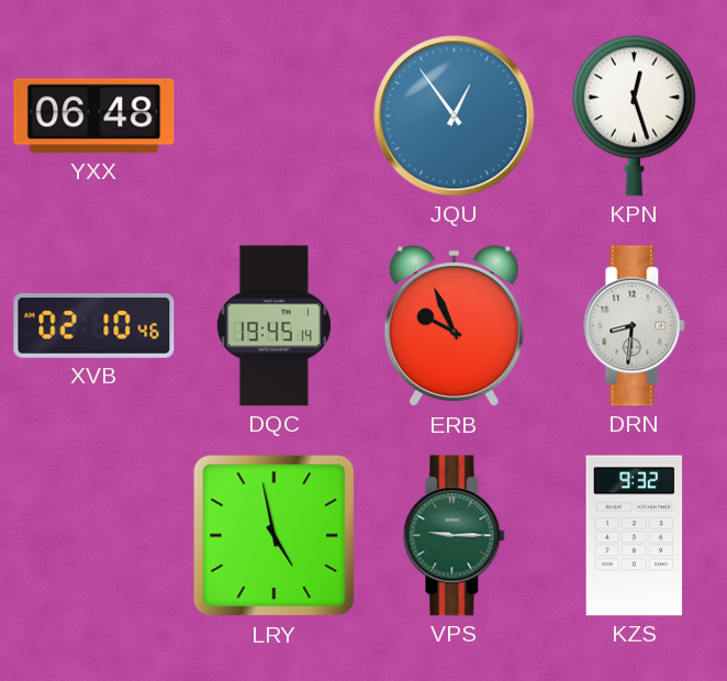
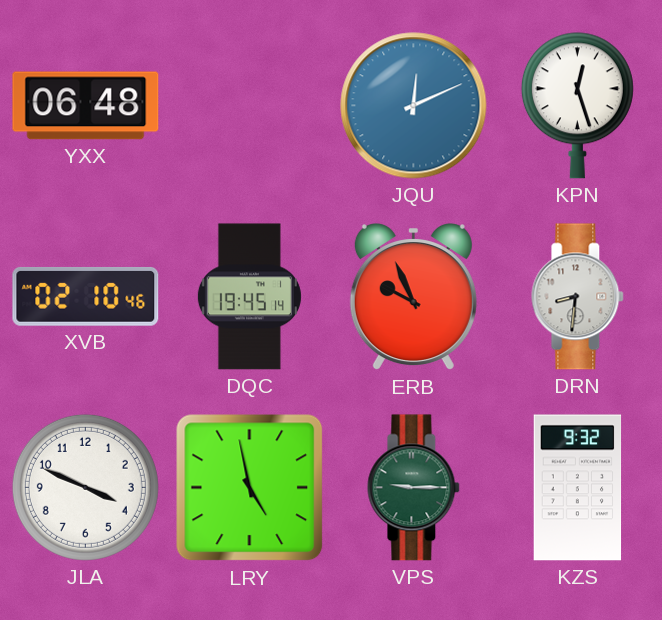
JQU: 12:54 -> 12:11 (414, 106)
JLA: none -> 3:49 (85, 487)
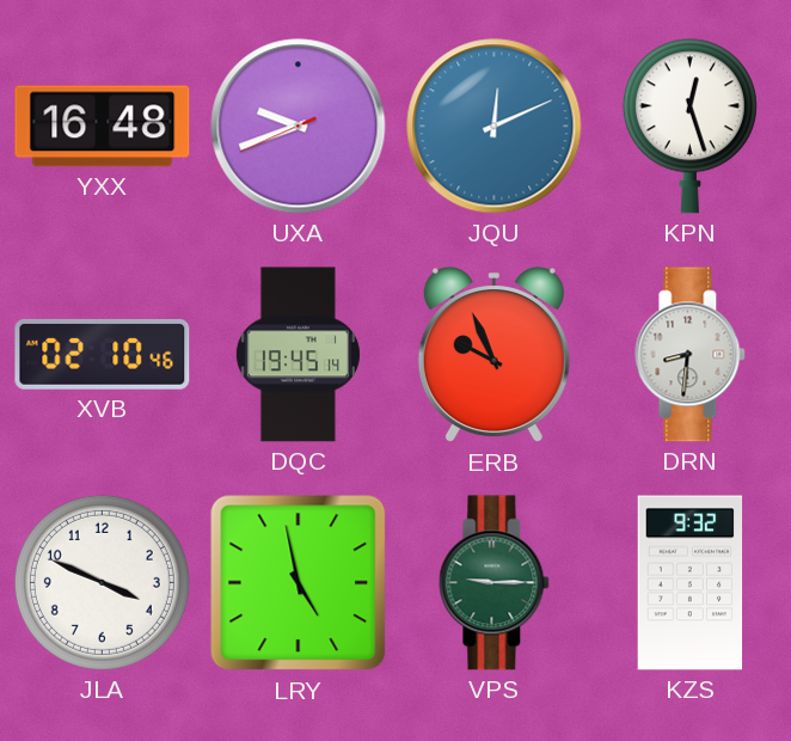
YXX: 06:48 -> 16:48 (103, 127)
UXA: none -> 9:41 (299, 127)
